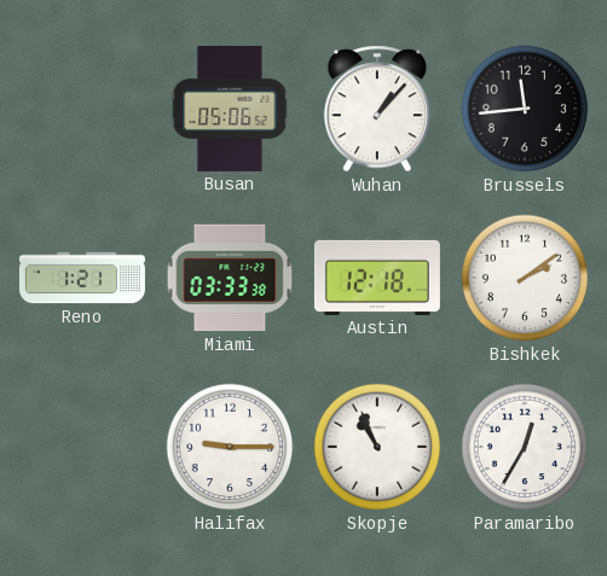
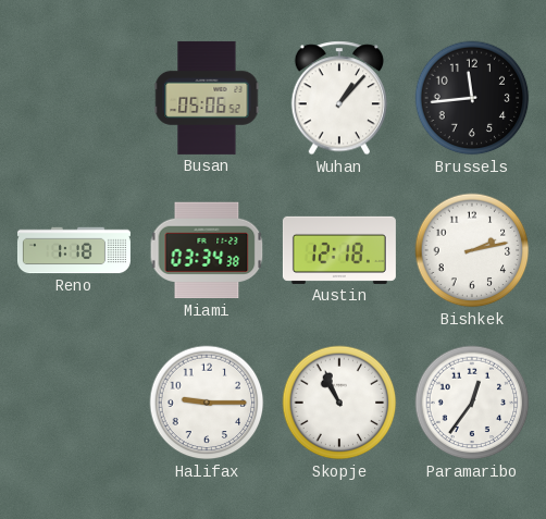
Reno: 1:21 -> 1:18 (74, 250)
Miami: 03:33 -> 03:34 (207, 250)
Bishkek: 2:09 -> 2:13 (472, 250)
Paramaribo: 12:35 -> 12:36 (472, 403)
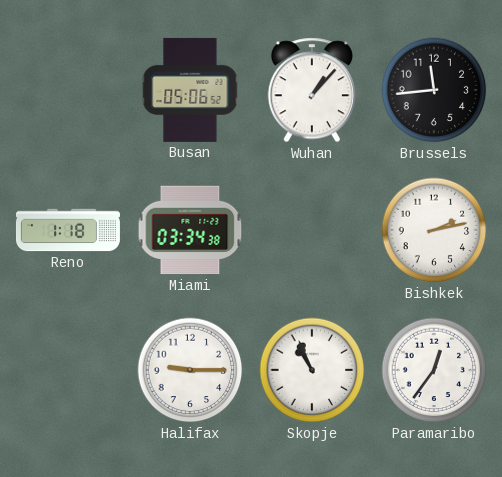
Austin: 12:18 -> none (339, 250)
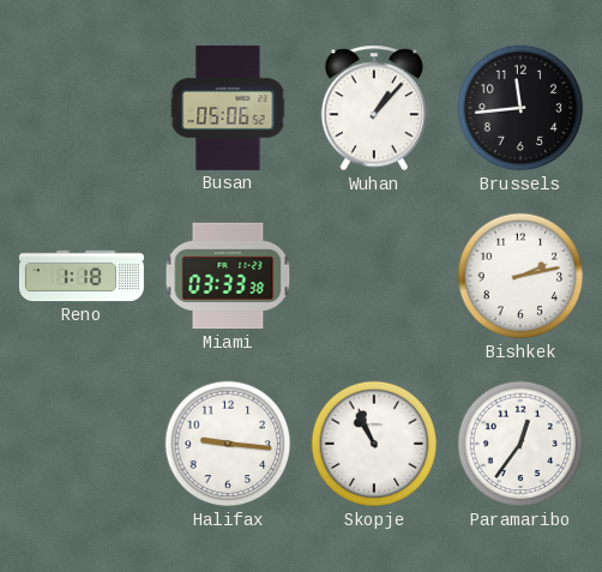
Miami: 03:34 -> 03:33 (228, 276)
Halifax: 9:15 -> 9:16 (228, 444)
